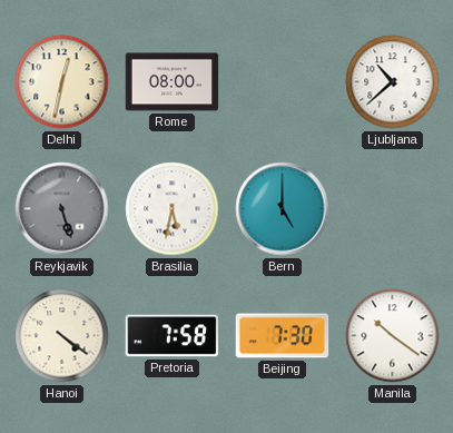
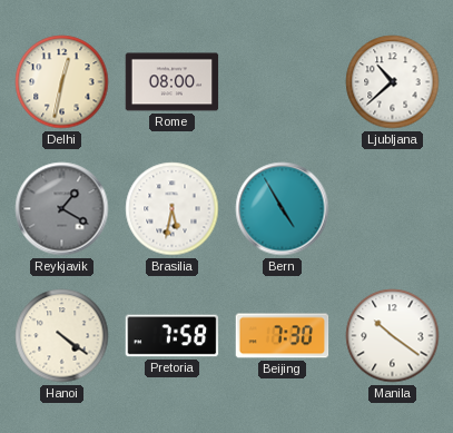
Reykjavik: 5:27 -> 1:20 (62, 209)
Bern: 5:00 -> 4:55 (283, 209)
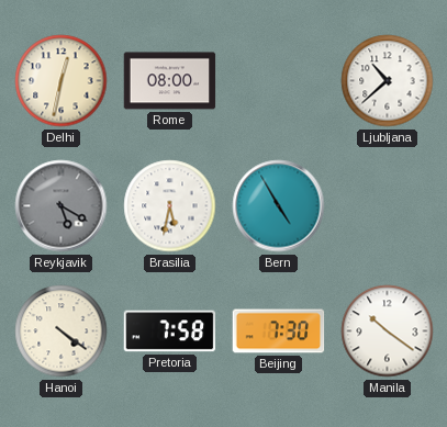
Reykjavik: 1:20 -> 5:20 (62, 206)
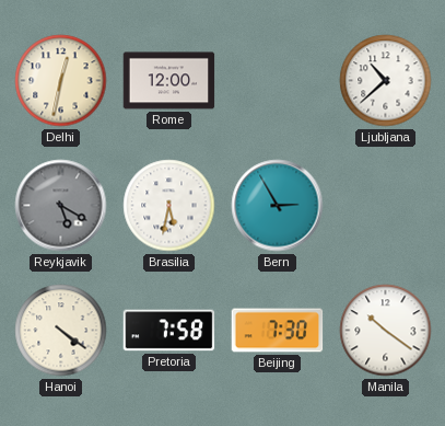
Rome: 08:00 -> 12:00 (169, 81)
Bern: 4:55 -> 2:55 (278, 206)
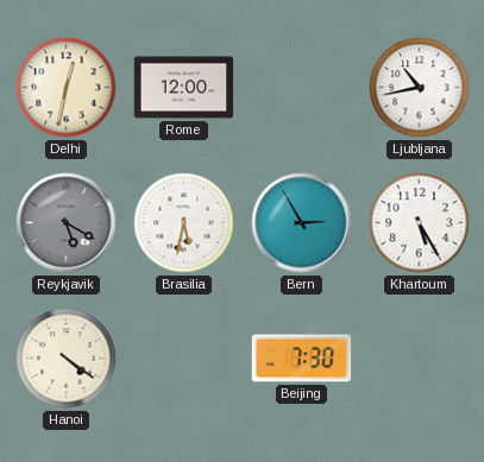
Ljubljana: 10:38 -> 10:43 (420, 88)
Khartoum: none -> 5:25 (420, 223)
Pretoria: 7:58 -> none (169, 331)
Manila: 10:21 -> none (386, 331)
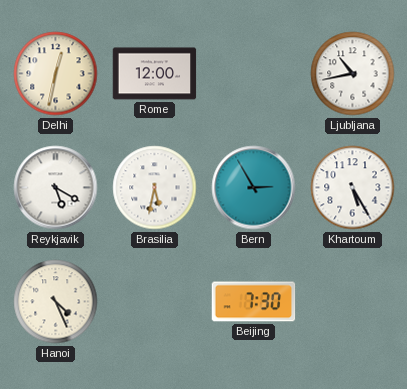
Reykjavik dial: grey -> white (56, 188)
Hanoi: 4:21 -> 4:26 (56, 302)
